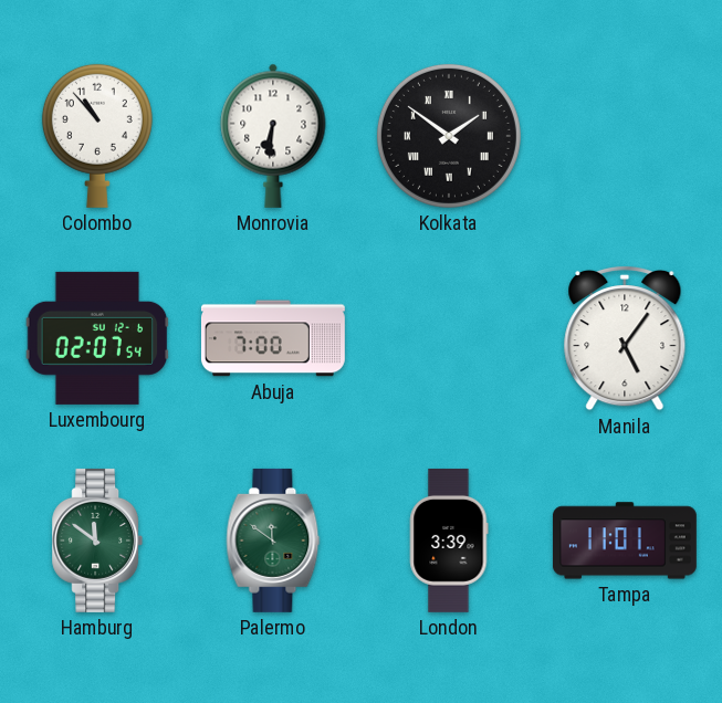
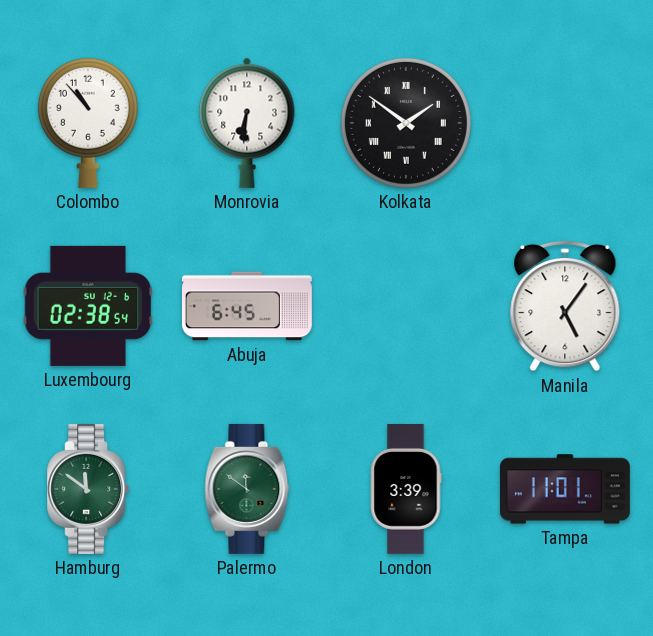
Luxembourg: 02:07 -> 02:38 (88, 306)
Abuja: 7:00 -> 6:45 (247, 306)
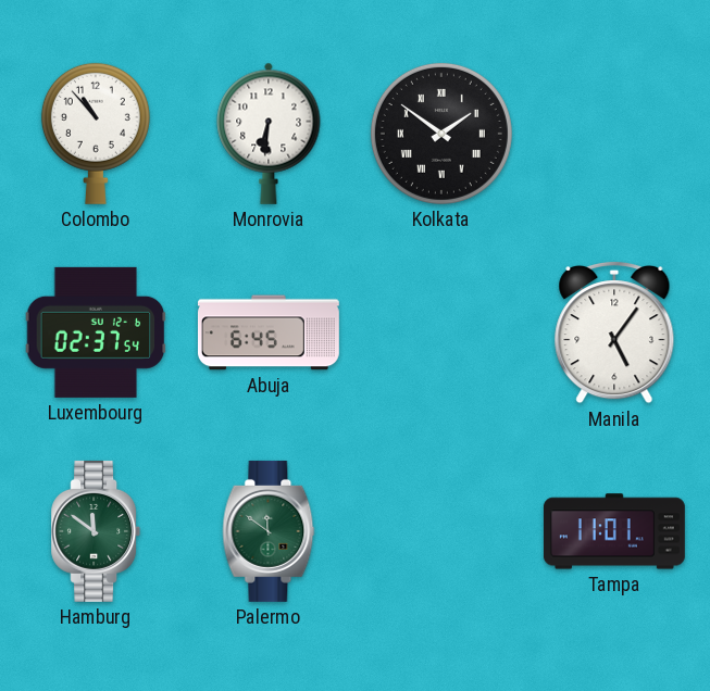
Luxembourg: 02:38 -> 02:37 (96, 332)
London: 3:39 -> none (406, 489)
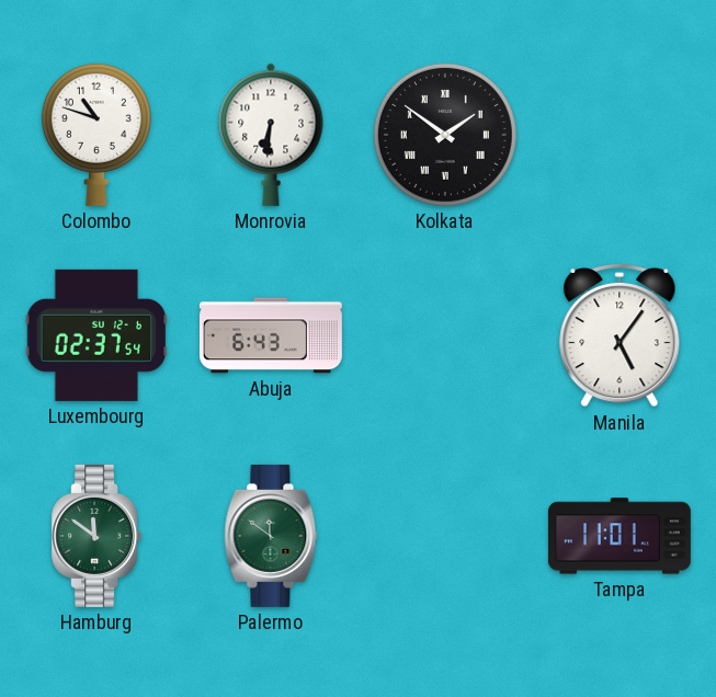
Colombo: 10:53 -> 10:48 (96, 135)
Abuja: 6:45 -> 6:43 (271, 335)
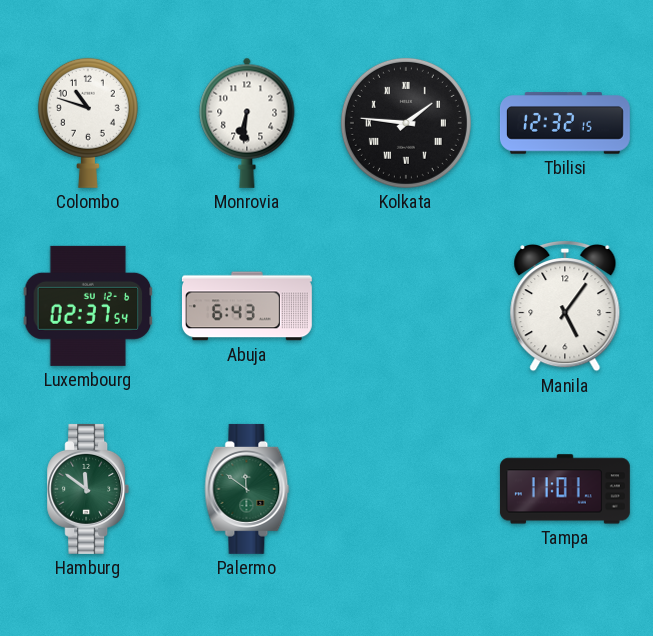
Kolkata: 1:51 -> 1:46 (406, 123)
Tbilisi: none -> 12:32 (565, 123)
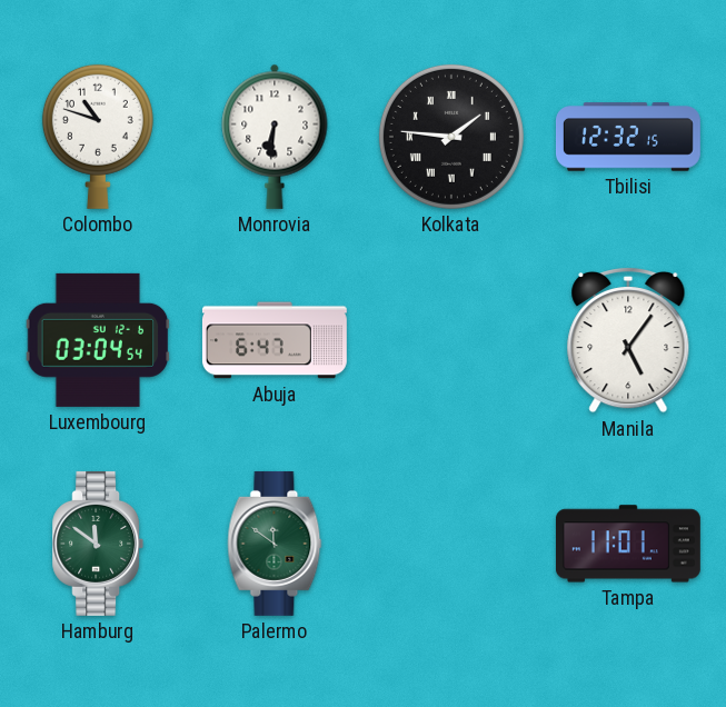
Luxembourg: 02:37 -> 03:04 (98, 340)
Abuja: 6:43 -> 6:47 (275, 340)
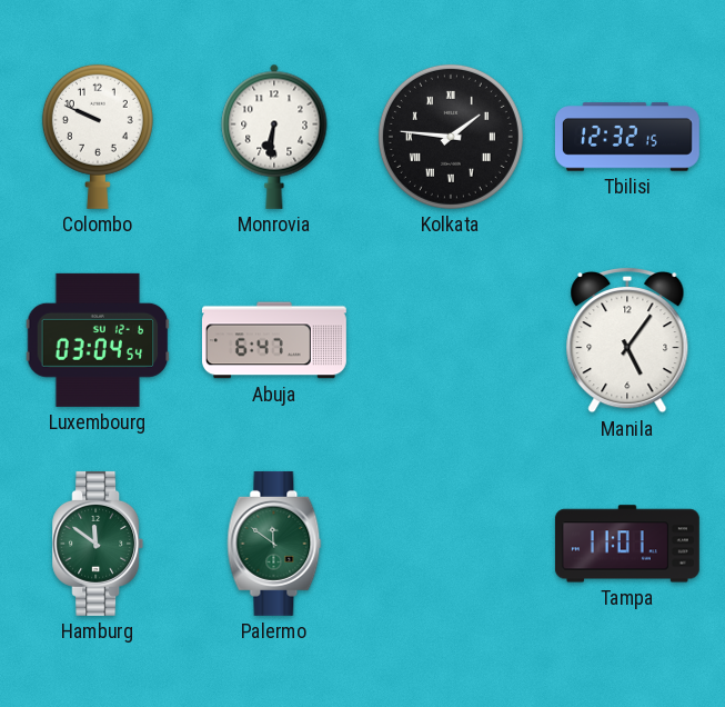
Colombo: 10:48 -> 9:49 (98, 137)
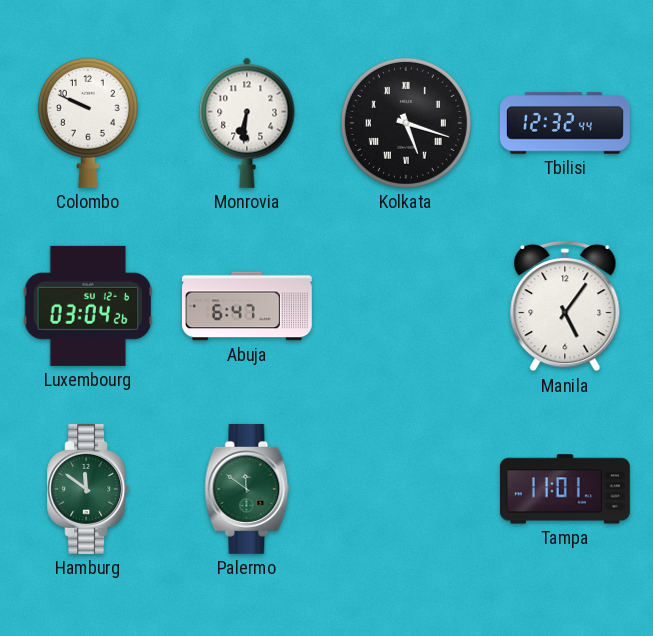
Kolkata: 1:46 -> 5:18 (406, 123)
Tbilisi: 12:32:15 -> 12:32:44 (565, 123)
Luxembourg: 03:04:54 -> 03:04:26 (88, 306)
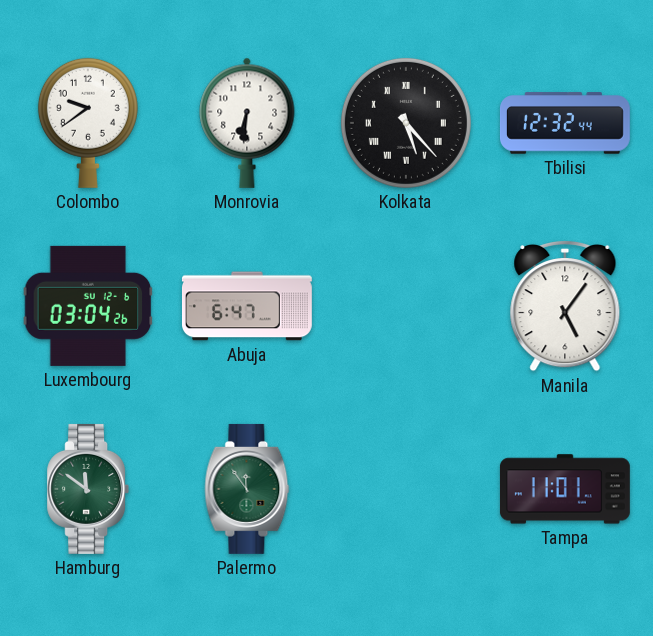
Colombo: 9:49 -> 9:39 (88, 123)
Kolkata: 5:18 -> 5:23 (406, 123)
Palermo: 11:51 -> 11:54 (247, 489)
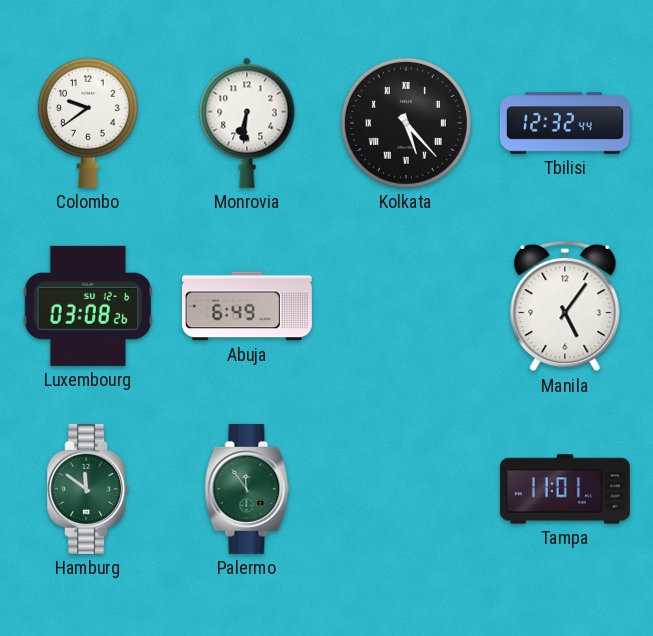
Luxembourg: 03:04 -> 03:08 (88, 306)
Abuja: 6:47 -> 6:49 (247, 306)
